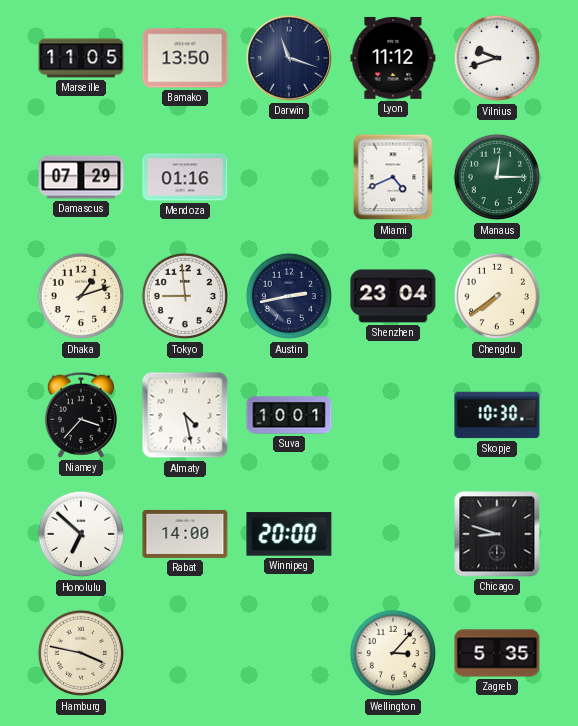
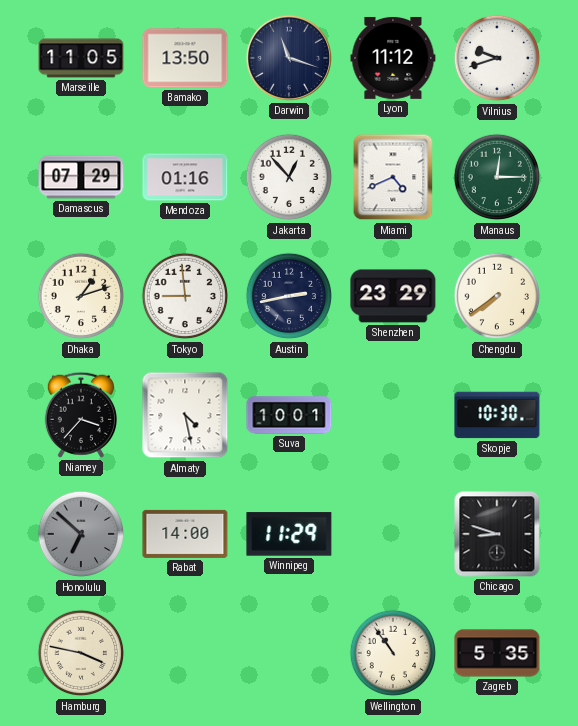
Jakarta: none -> 12:53 (289, 177)
Shenzhen: 23:04 -> 23:29 (393, 296)
Honolulu dial: white -> grey (81, 534)
Winnipeg: 20:00 -> 11:29 (289, 534)
Wellington: 3:07 -> 10:54 (393, 653)
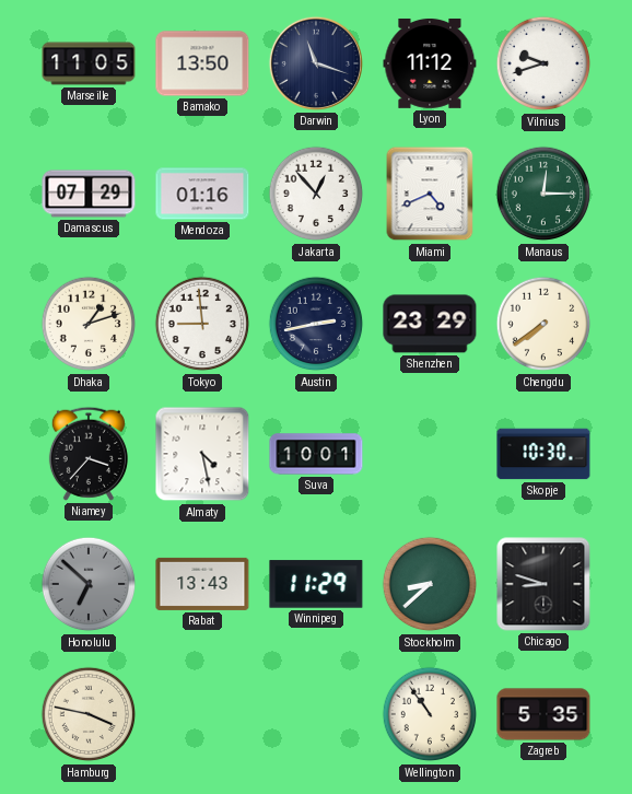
Rabat: 14:00 -> 13:43 (202, 584)
Stockholm: none -> 8:38 (430, 584)
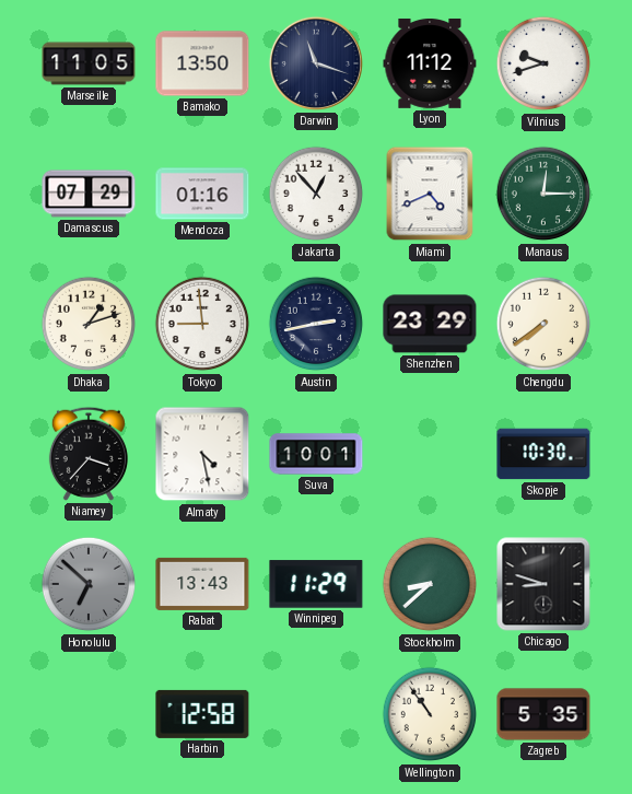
Hamburg: 3:47 -> none (89, 714)
Harbin: none -> 12:58 (202, 714)
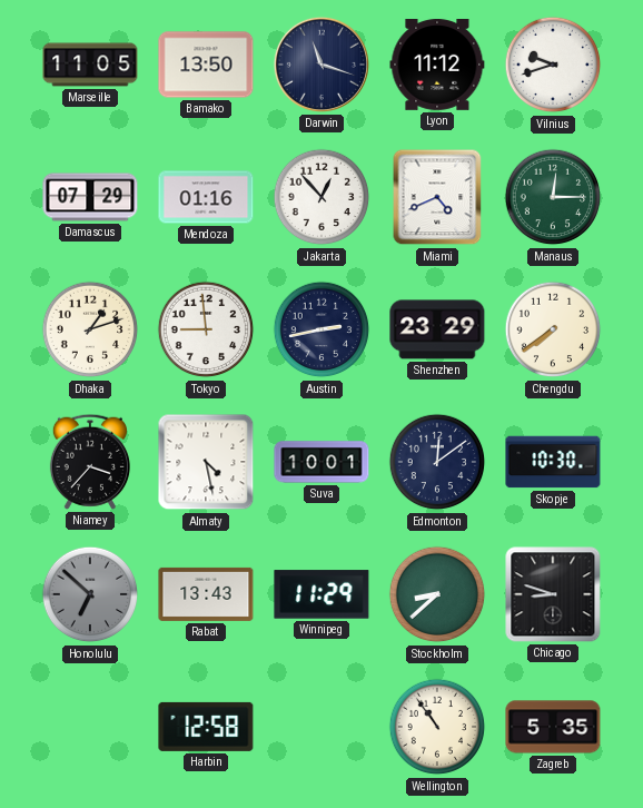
Edmonton: none -> 12:09 (437, 462)
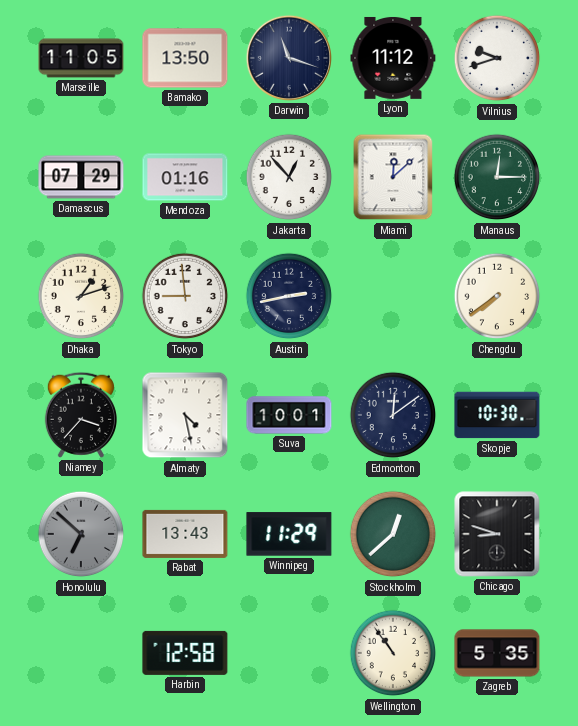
Miami: 4:41 -> 12:08 (393, 177)
Shenzhen: 23:29 -> none (437, 329)
Stockholm: 8:38 -> 12:38 (393, 534)
